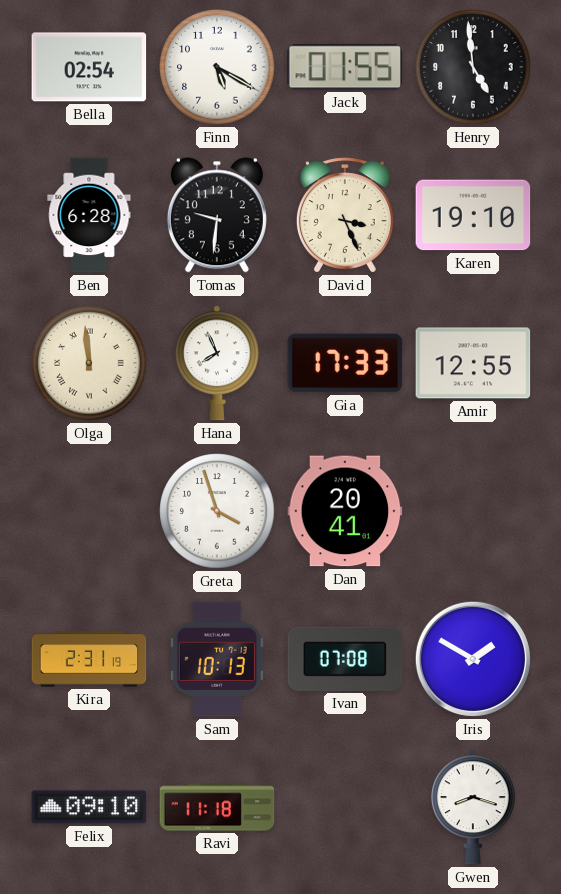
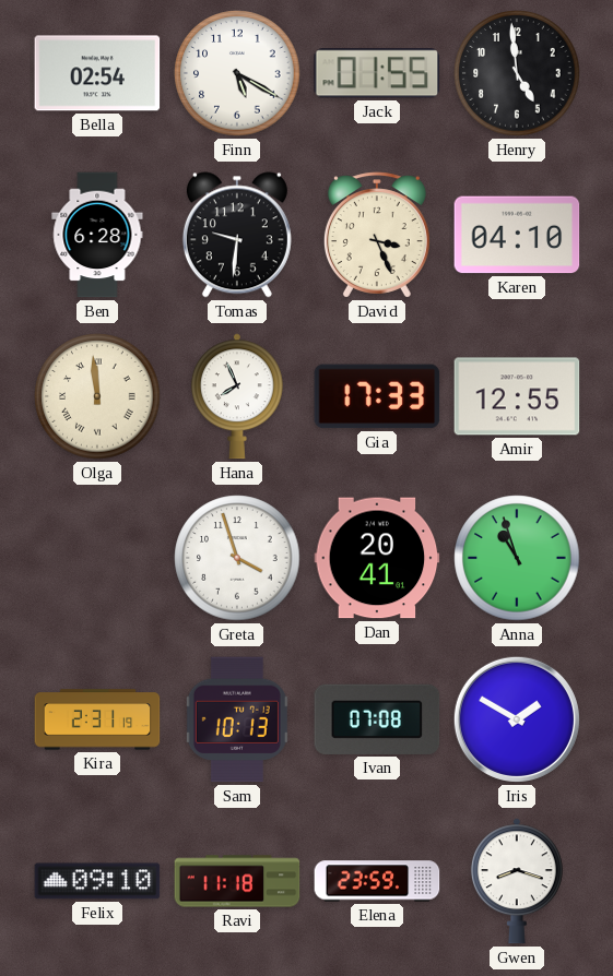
Karen: 19:10 -> 04:10 (517, 235)
Anna: none -> 10:57 (517, 558)
Elena: none -> 23:59 (377, 881)
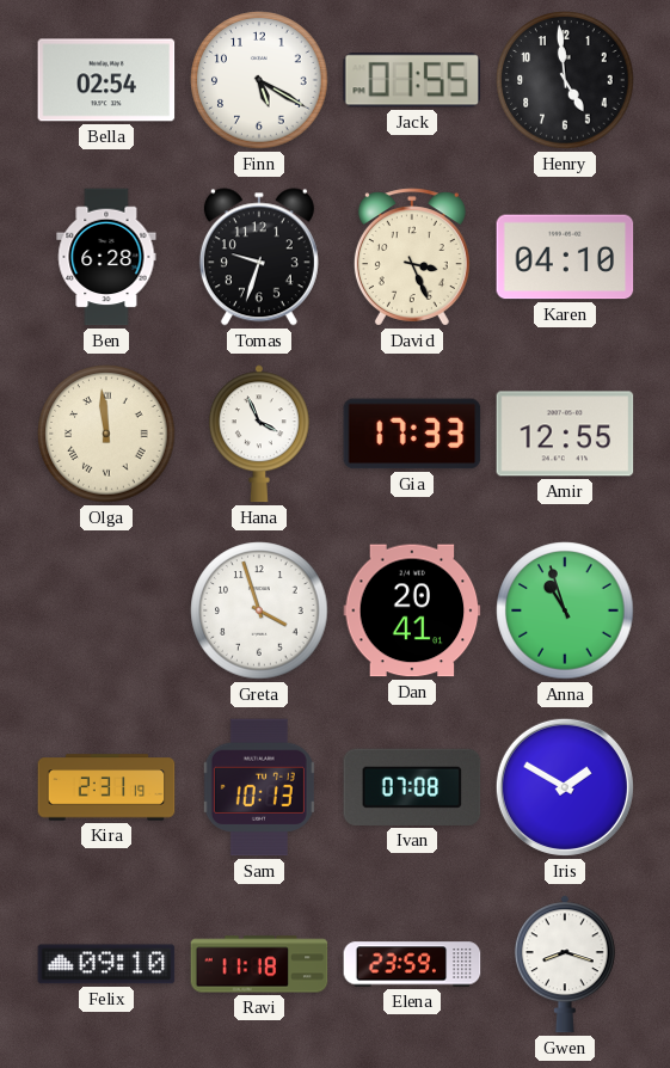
Tomas: 9:31 -> 9:33 (259, 257)
Hana: 7:56 -> 3:56 (259, 434)
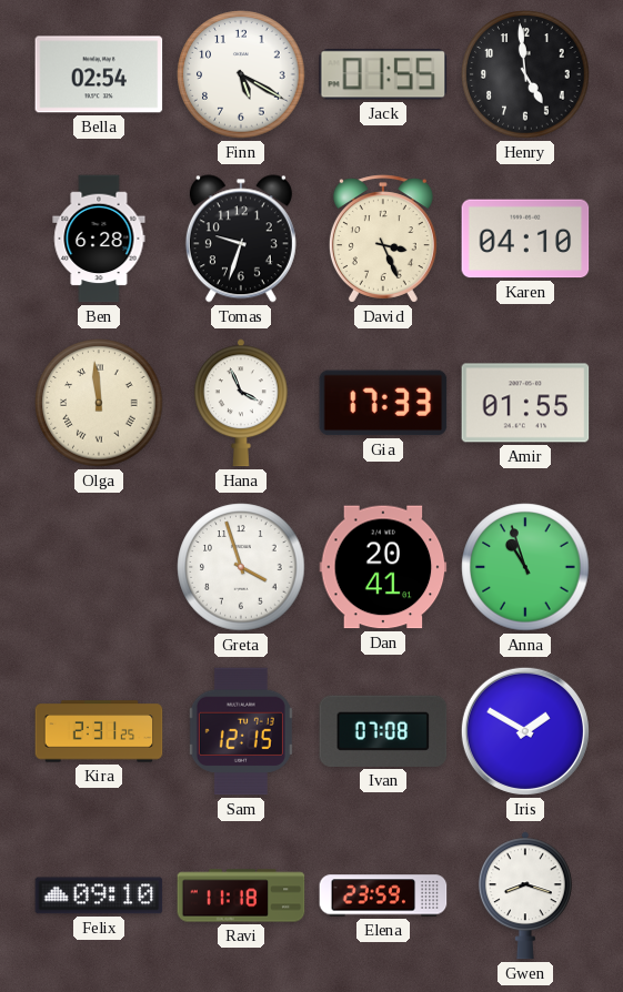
Amir: 12:55 -> 01:55 (525, 403)
Kira: 2:31:19 -> 2:31:25 (99, 731)
Sam: 10:13 -> 12:15 (241, 731)
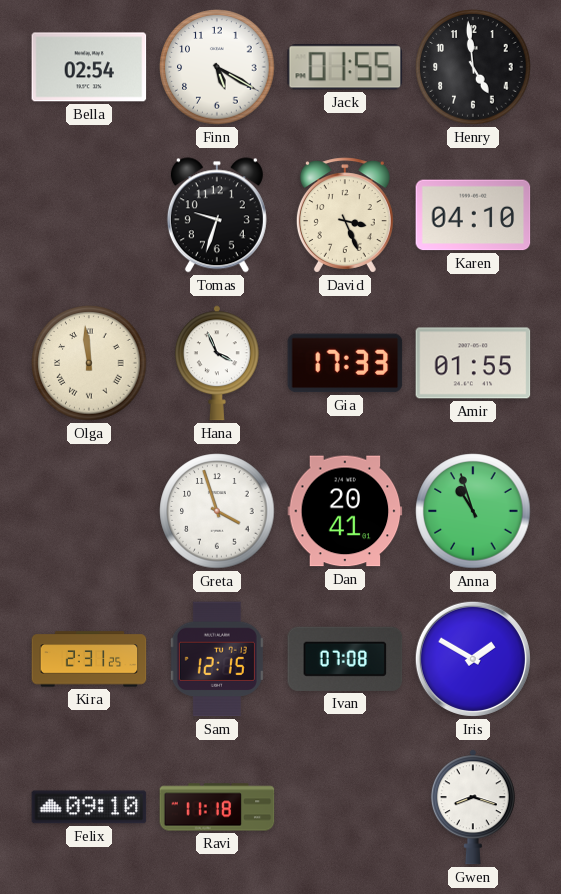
Ben: 6:28 -> none (99, 239)
Elena: 23:59 -> none (383, 895)
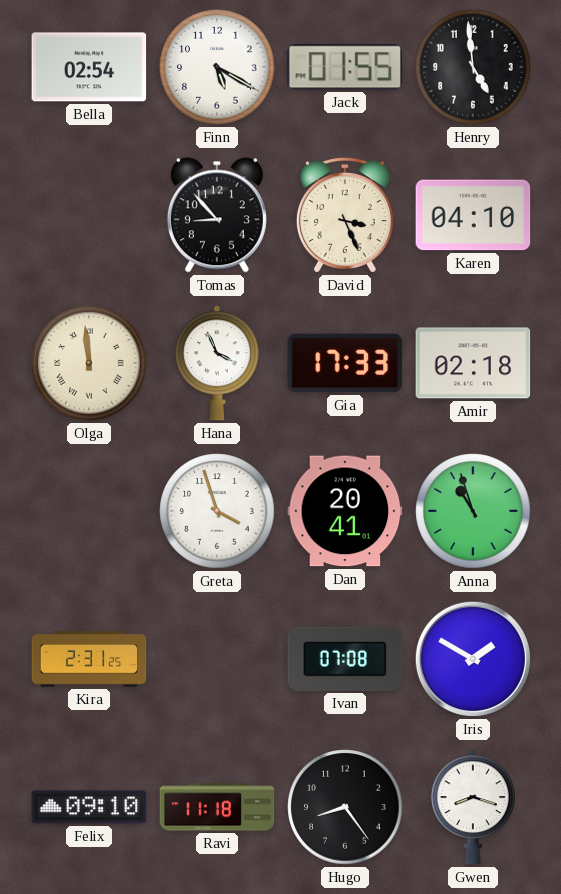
Tomas: 9:33 -> 8:53 (217, 215)
Amir: 01:55 -> 02:18 (473, 363)
Sam: 12:15 -> none (217, 659)
Hugo: none -> 8:24 (345, 807)
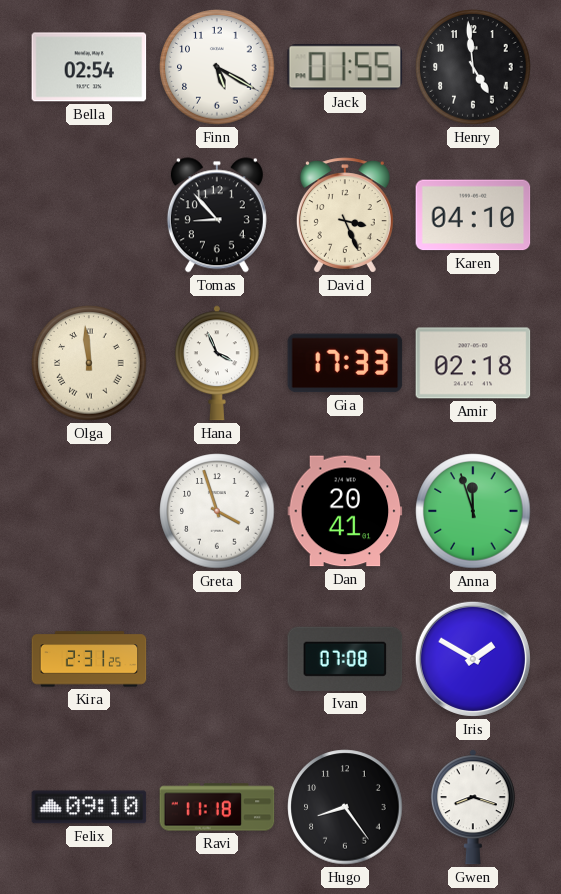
Anna: 10:57 -> 11:57 (473, 511)
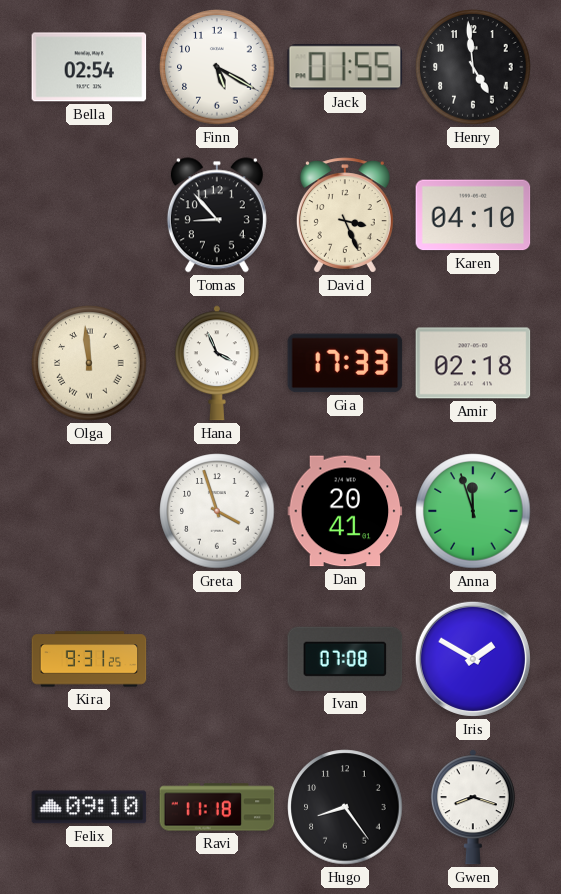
Kira: 2:31 -> 9:31 (89, 659)
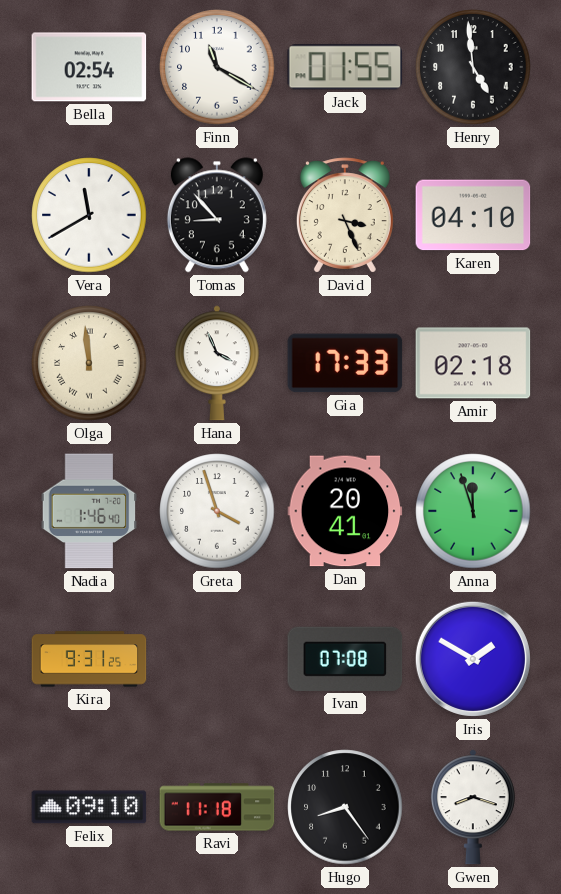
Finn: 5:20 -> 11:20 (217, 67)
Vera: none -> 11:40 (89, 215)
Nadia: none -> 1:46 (89, 511)
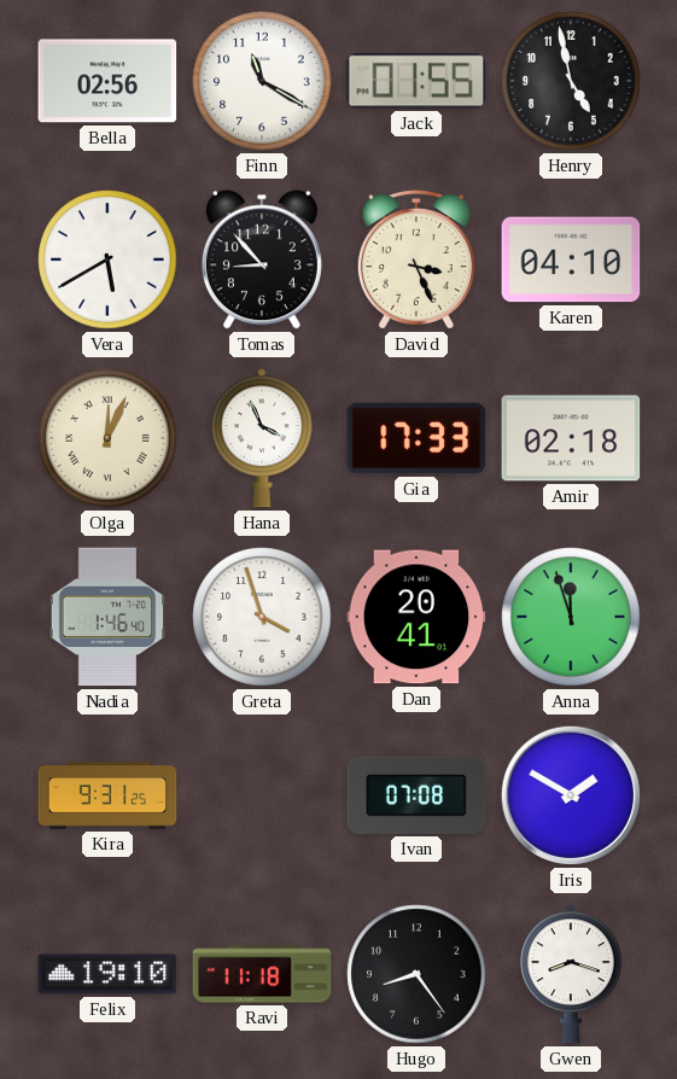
Bella: 02:54 -> 02:56 (107, 81)
Henry: 4:59 -> 4:58 (571, 81)
Vera: 11:40 -> 5:40 (107, 259)
Olga: 11:59 -> 12:04 (107, 438)
Felix: 09:10 -> 19:10 (107, 974)
